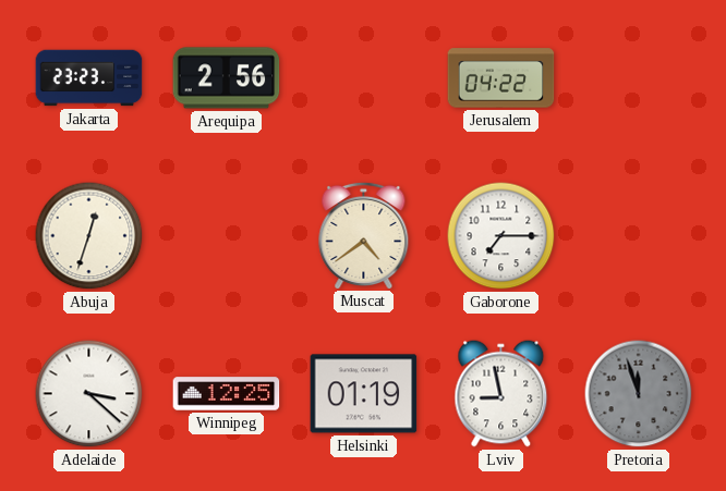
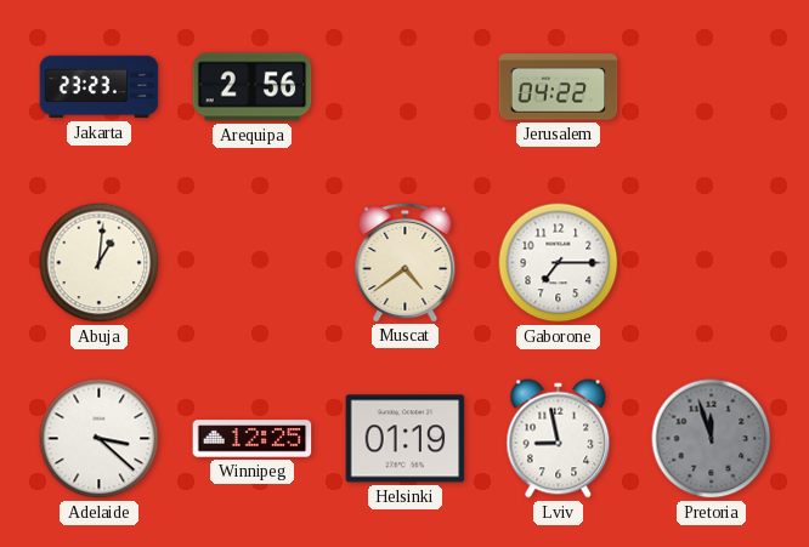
Abuja: 12:33 -> 1:01 (100, 263)
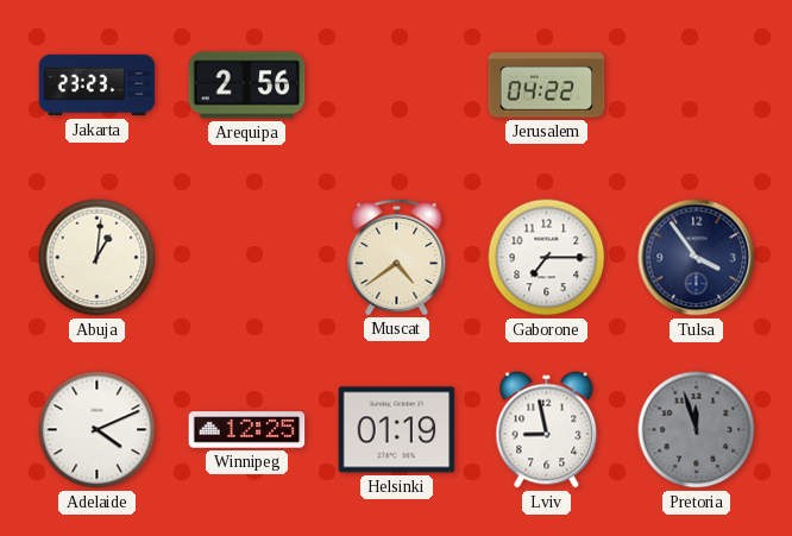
Tulsa: none -> 3:54 (697, 258)
Adelaide: 3:22 -> 4:11 (98, 430)
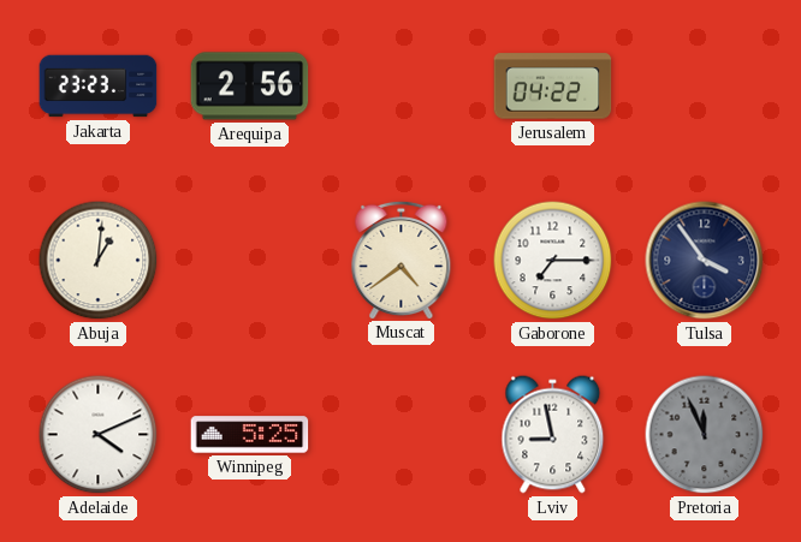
Winnipeg: 12:25 -> 5:25 (250, 435)
Helsinki: 01:19 -> none (397, 430)
Pretoria: 11:57 -> 11:56 (705, 435)
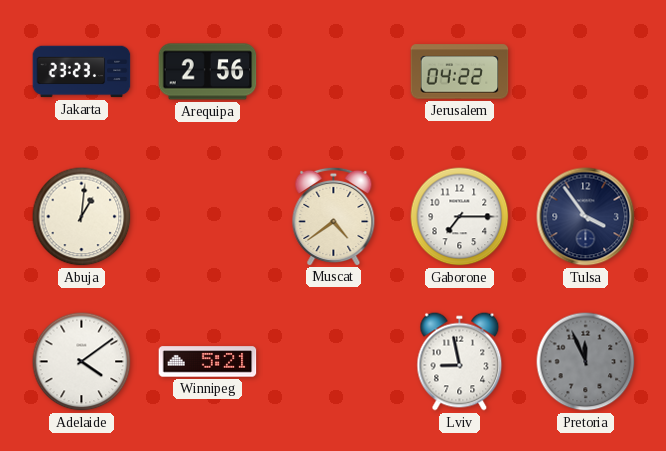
Adelaide: 4:11 -> 4:09 (82, 362)
Winnipeg: 5:25 -> 5:21 (208, 362)
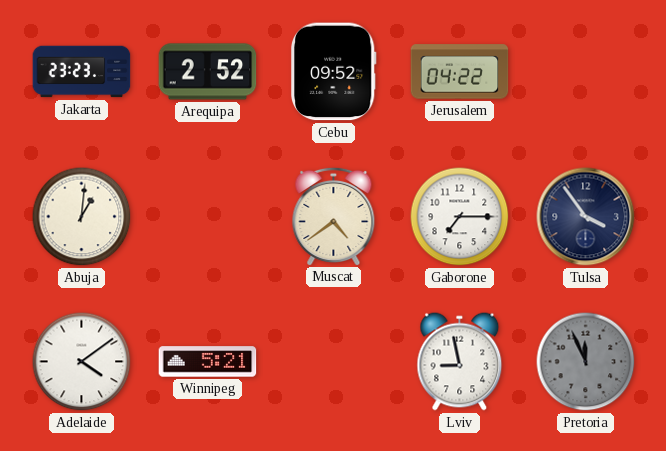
Arequipa: 2:56 -> 2:52 (208, 72)
Cebu: none -> 09:52 (333, 72)
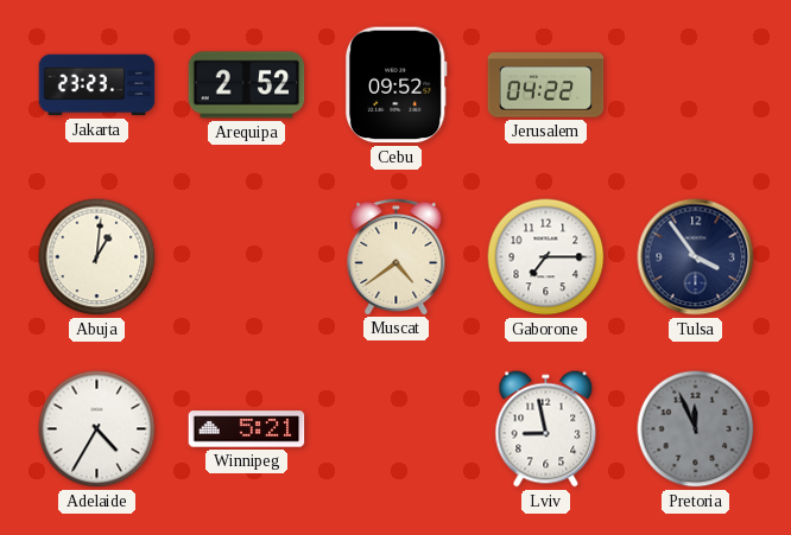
Adelaide: 4:09 -> 4:35 (97, 429)
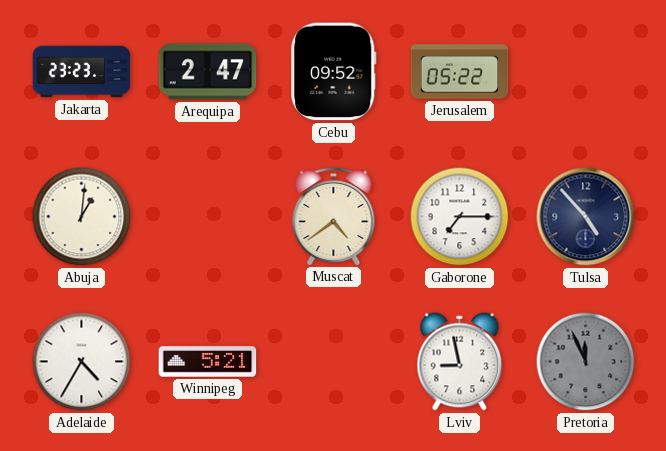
Arequipa: 2:52 -> 2:47 (208, 72)
Jerusalem: 04:22 -> 05:22 (460, 72)
Tulsa: 3:54 -> 4:53 (586, 217)
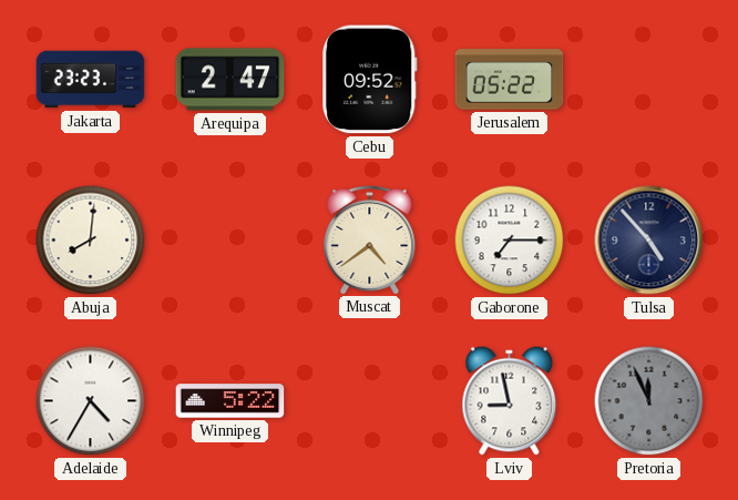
Abuja: 1:01 -> 8:01 (91, 241)
Winnipeg: 5:21 -> 5:22 (230, 401)
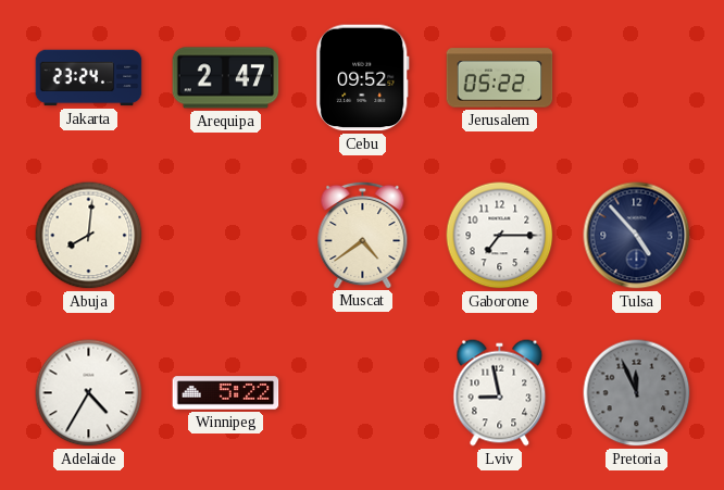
Jakarta: 23:23 -> 23:24 (89, 78)
